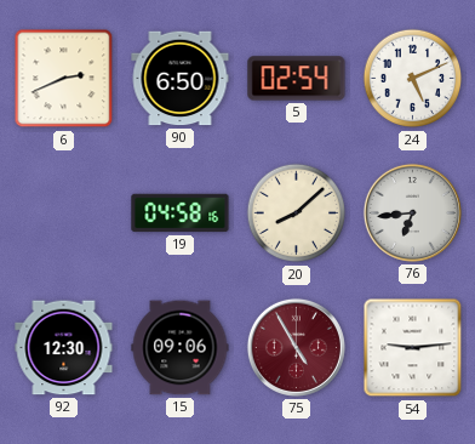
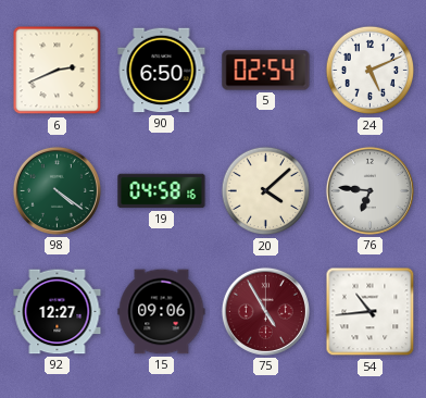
98: none -> 4:21 (57, 190)
20: 8:08 -> 4:08 (266, 191)
76: 6:44 -> 6:46 (369, 190)
92: 12:30 -> 12:27 (58, 312)
54: 9:14 -> 10:44 (371, 312)
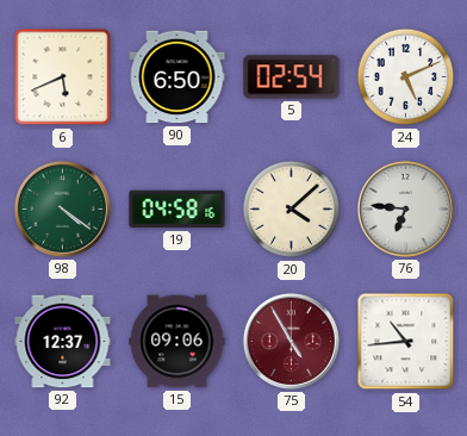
6: 2:41 -> 5:41 (63, 77)
92: 12:27 -> 12:37 (63, 342)
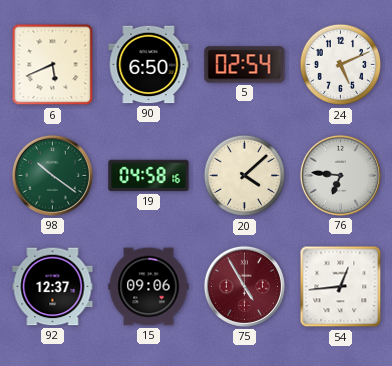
98: 4:21 -> 10:21 (52, 175)
54: 10:44 -> 12:44 (341, 287)
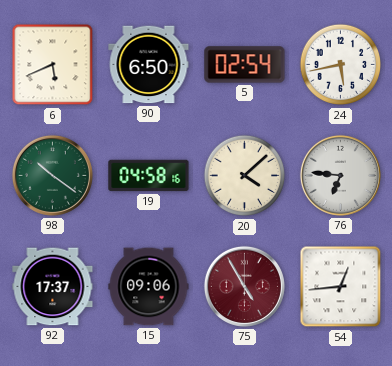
24: 5:11 -> 5:43 (341, 65)
92: 12:37 -> 17:37 (53, 287)
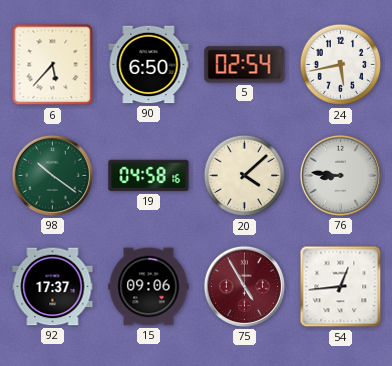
6: 5:41 -> 5:37 (53, 65)
76: 6:46 -> 8:46 (340, 175)
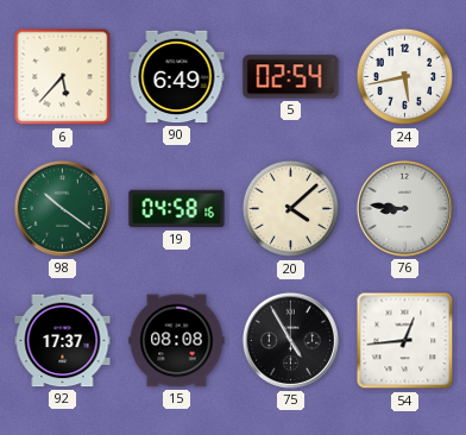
90: 6:50 -> 6:49 (177, 77)
15: 09:06 -> 08:08 (177, 341)
75 dial: burgundy -> black (290, 340)
